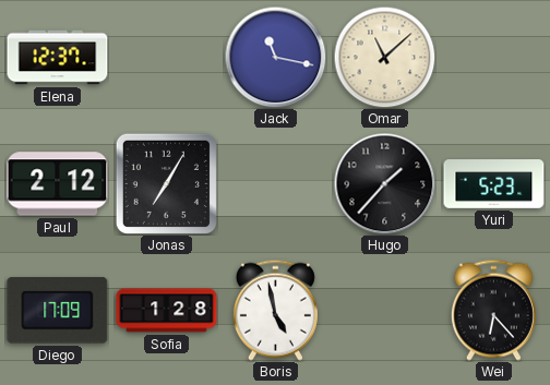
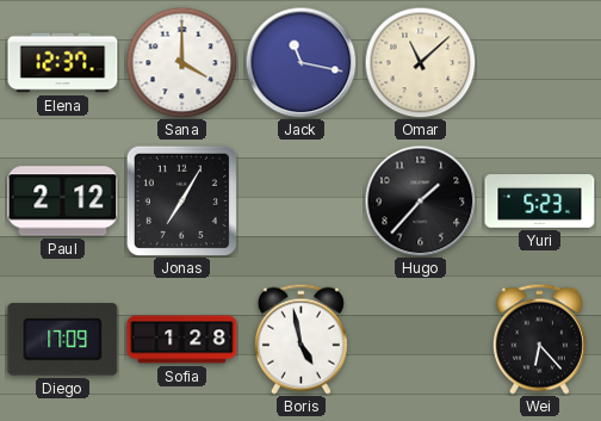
Sana: none -> 4:00 (181, 62)
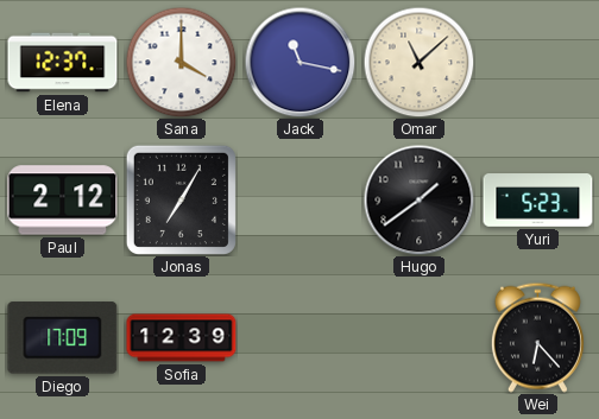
Hugo: 1:37 -> 1:39 (418, 199)
Sofia: 1:28 -> 12:39 (182, 338)
Boris: 4:58 -> none (300, 339)
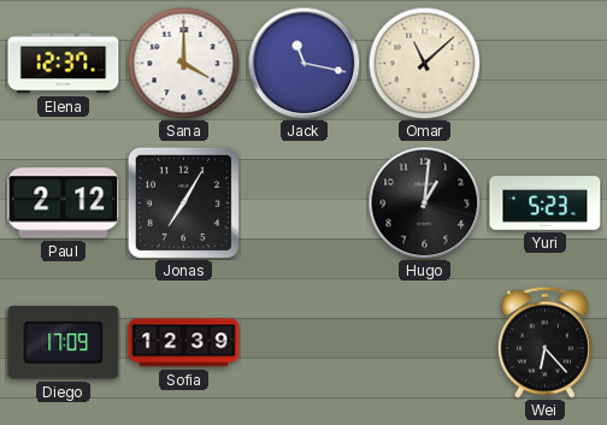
Hugo: 1:39 -> 1:01 (424, 202)
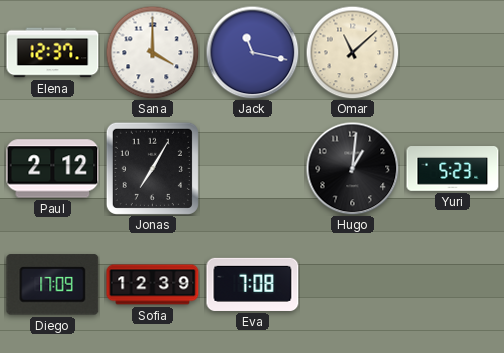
Eva: none -> 7:08 (253, 284)
Wei: 6:23 -> none (544, 342)
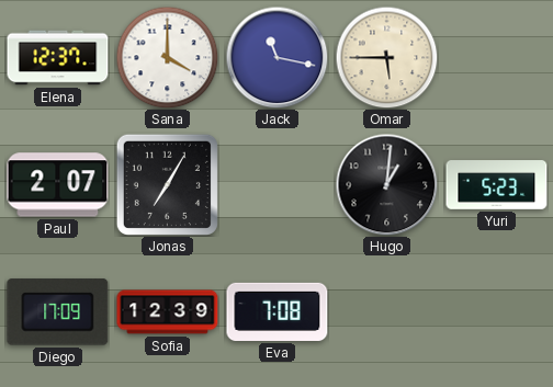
Omar: 11:08 -> 5:45 (386, 57)
Paul: 2:12 -> 2:07 (58, 185)
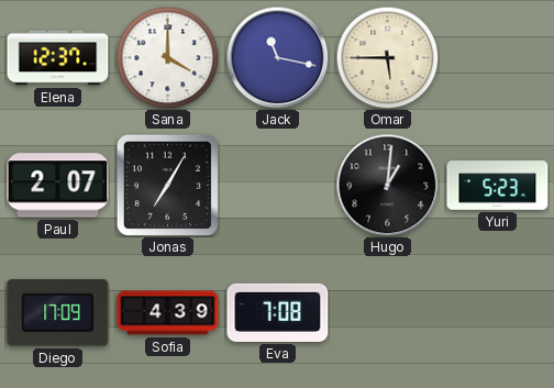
Sofia: 12:39 -> 4:39 (168, 313)
